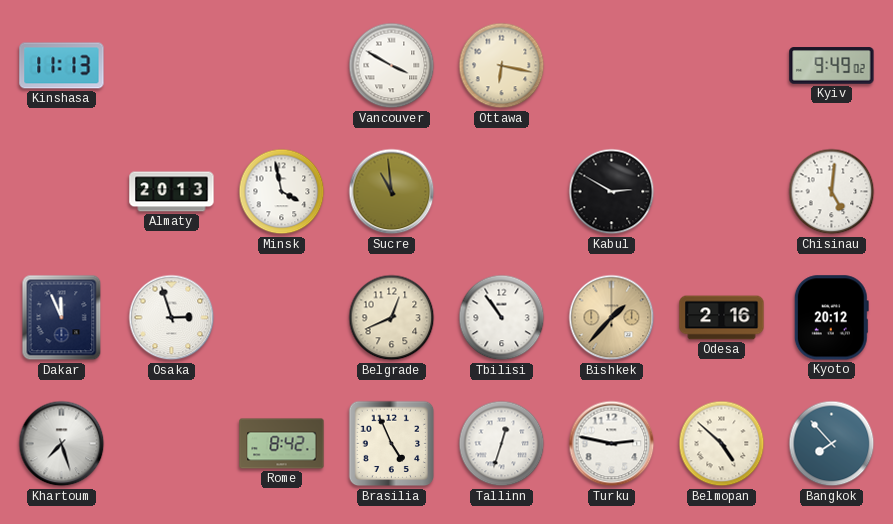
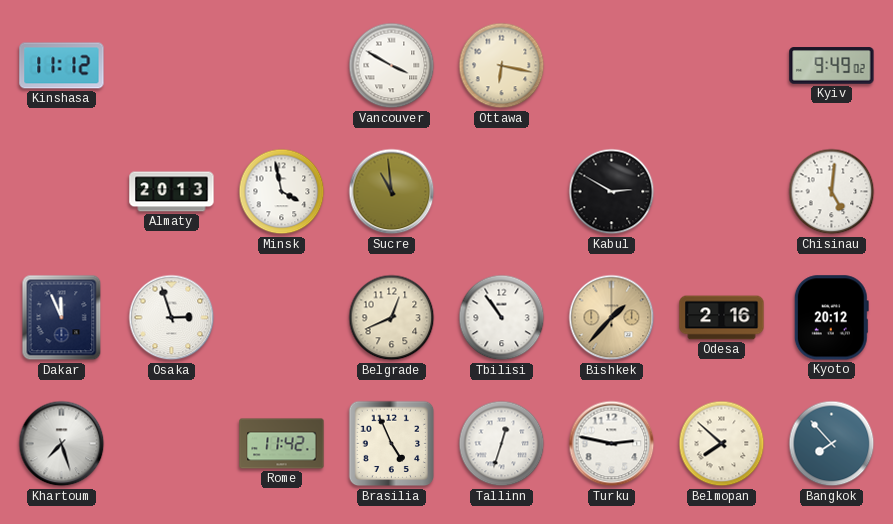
Kinshasa: 11:13 -> 11:12 (62, 66)
Rome: 8:42 -> 11:42 (282, 444)
Belmopan: 4:52 -> 7:52 (722, 444)
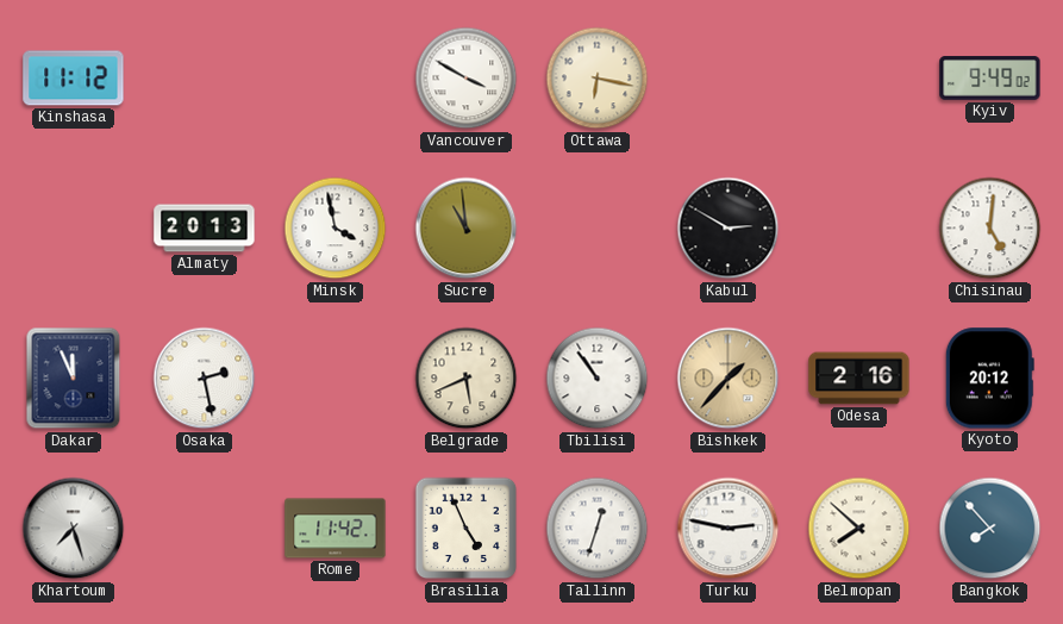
Osaka: 2:57 -> 2:28 (205, 379)
Belgrade: 12:41 -> 5:41 (467, 379)
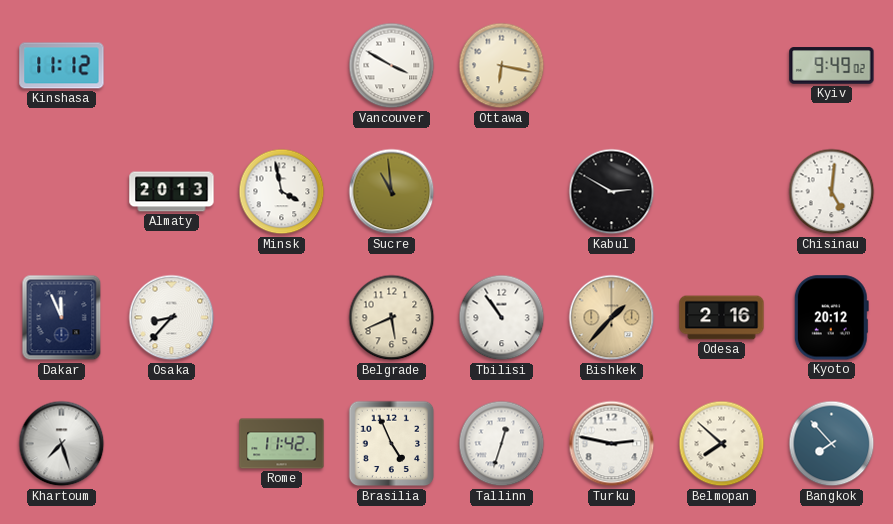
Osaka: 2:28 -> 8:37 (172, 318)
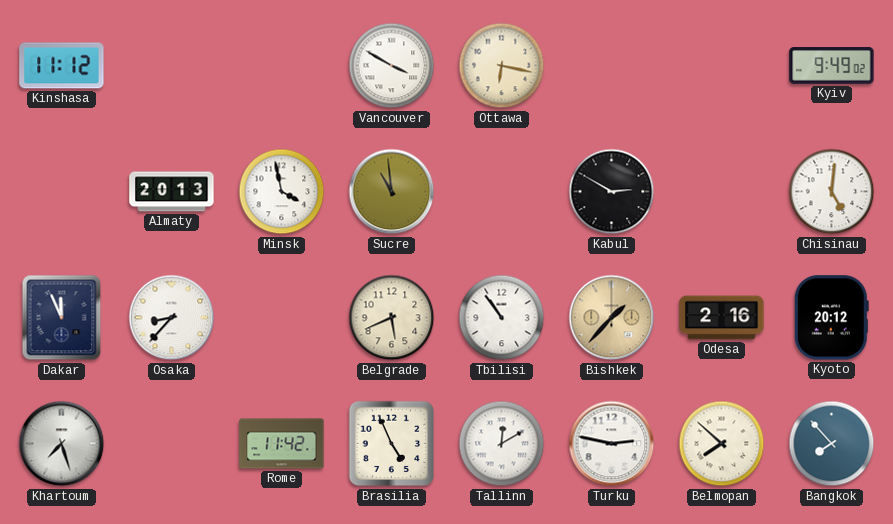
Tallinn: 12:33 -> 12:10 (502, 444)
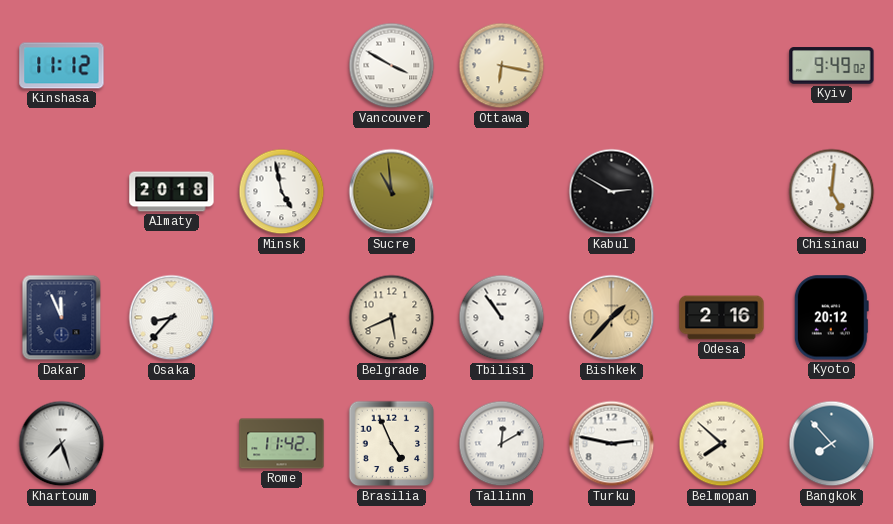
Almaty: 20:13 -> 20:18 (172, 192)
Minsk: 3:58 -> 4:58 (282, 192)
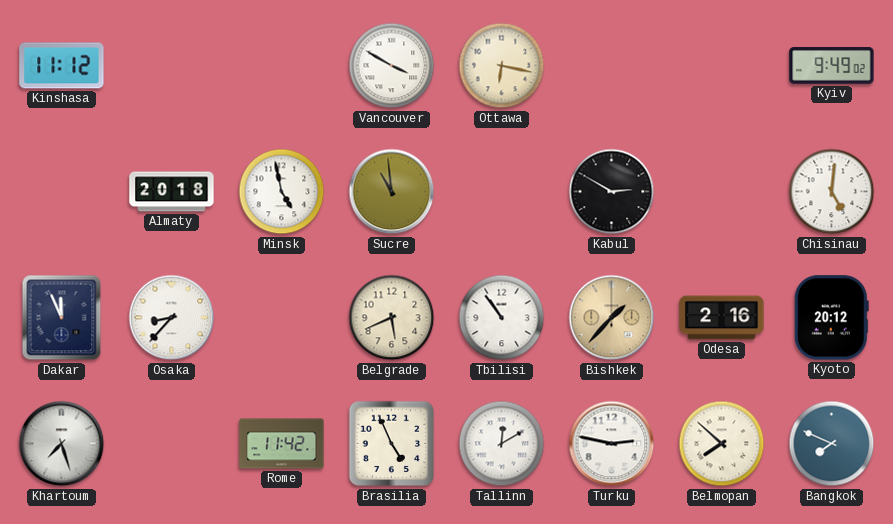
Bangkok: 7:53 -> 7:49 (832, 444)
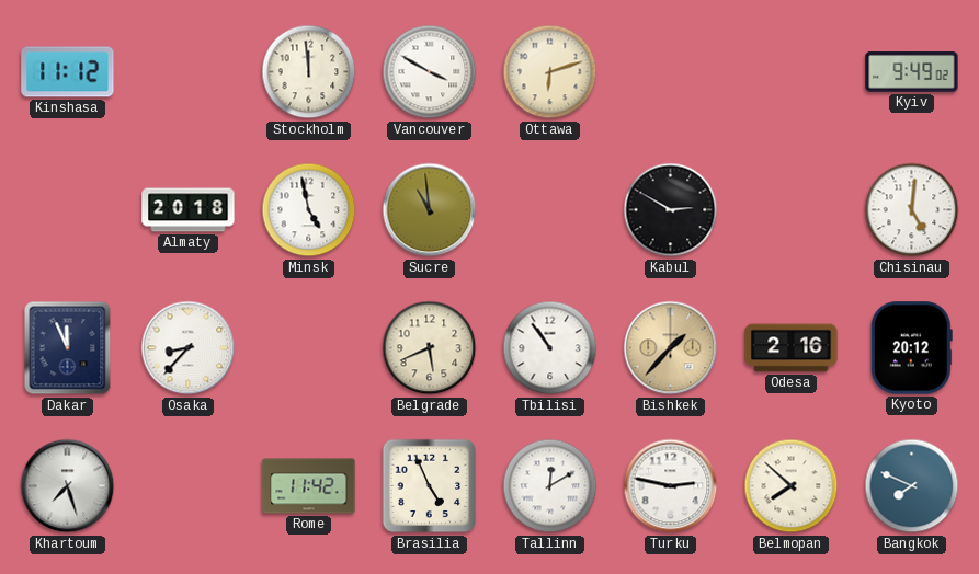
Stockholm: none -> 11:59 (309, 72)
Ottawa: 6:17 -> 6:12 (550, 72)
